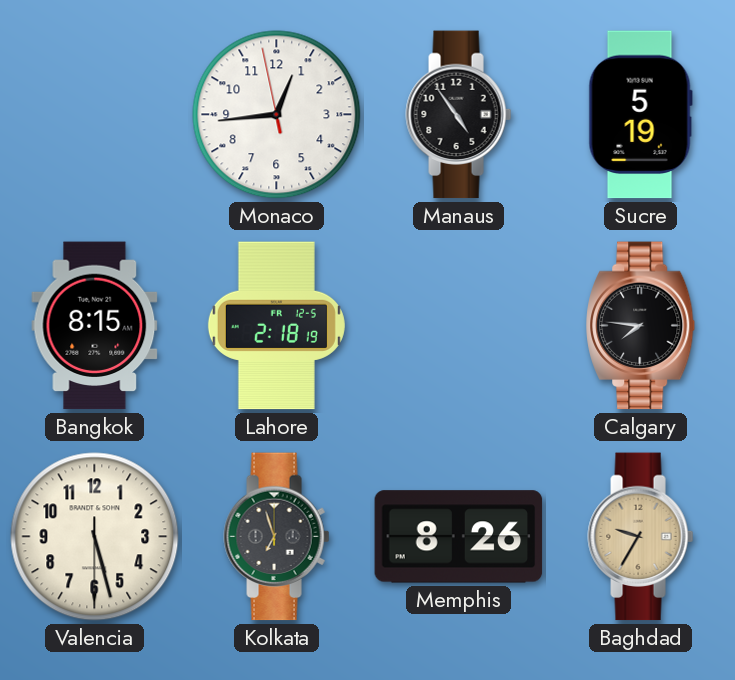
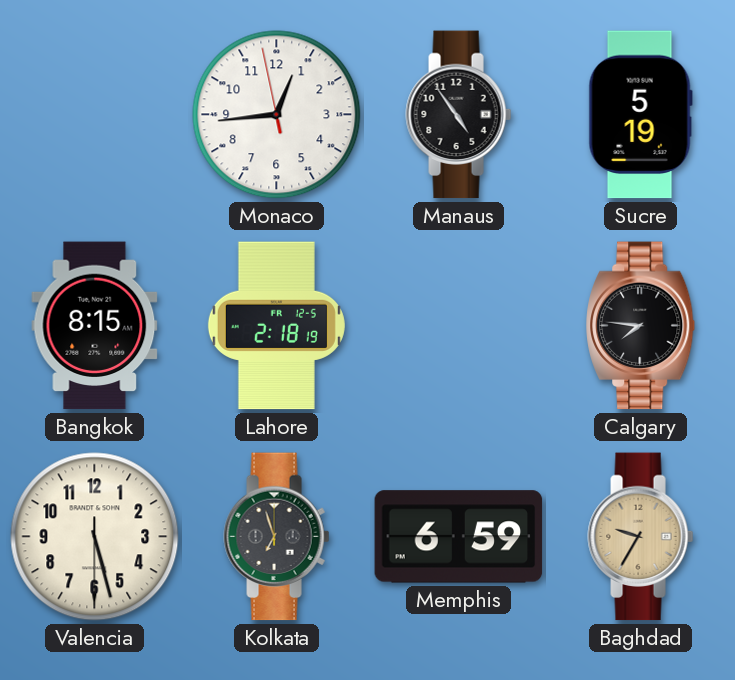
Memphis: 8:26 -> 6:59 (459, 537)
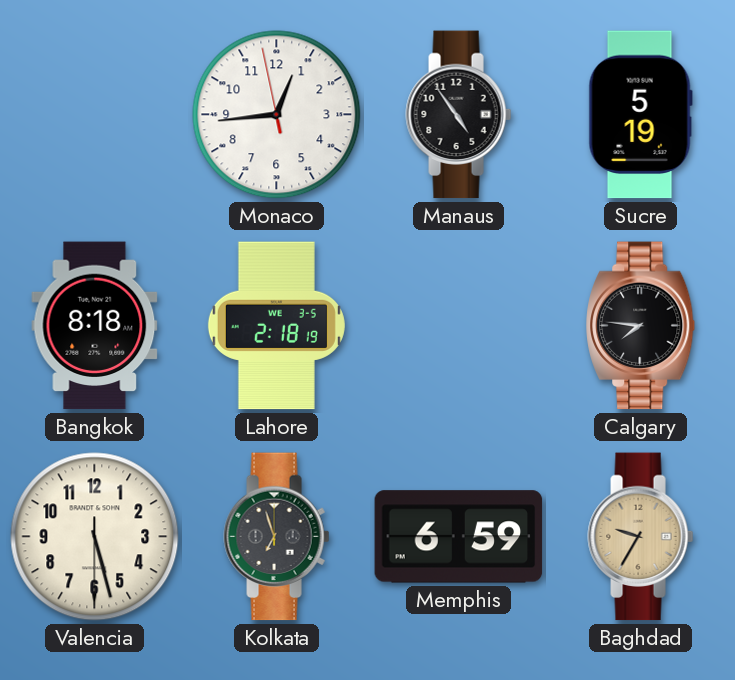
Bangkok: 8:15 -> 8:18 (95, 326)
Lahore date: FR 12-5 -> WE 3-5 (276, 326)
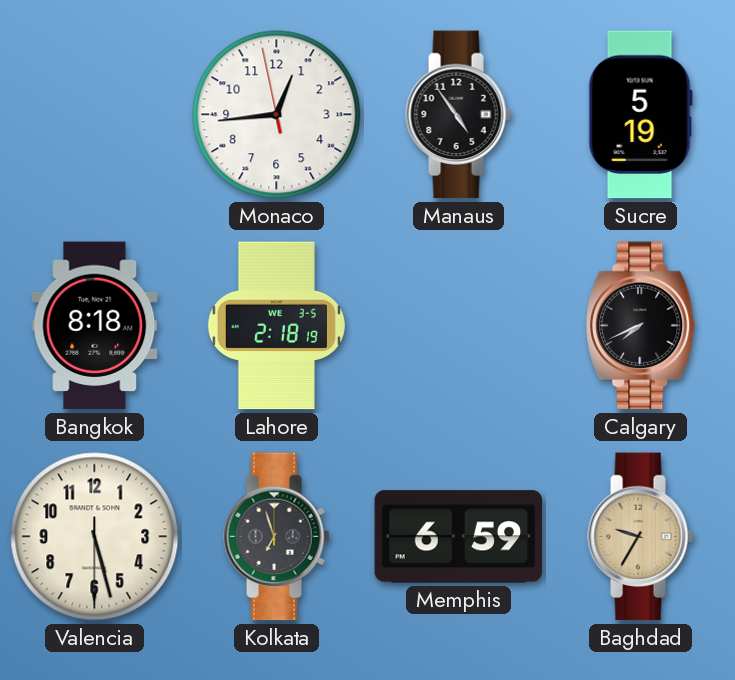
Calgary: 7:46 -> 7:41 (641, 326)
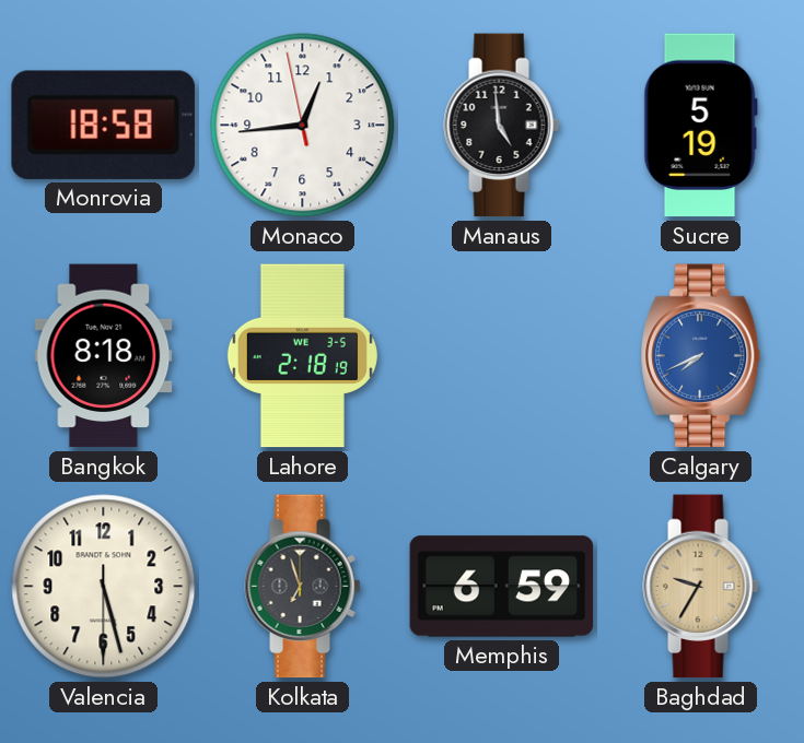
Monrovia: none -> 18:58 (103, 125)
Manaus: 4:54 -> 4:59 (502, 126)
Calgary dial: black -> blue (701, 356)
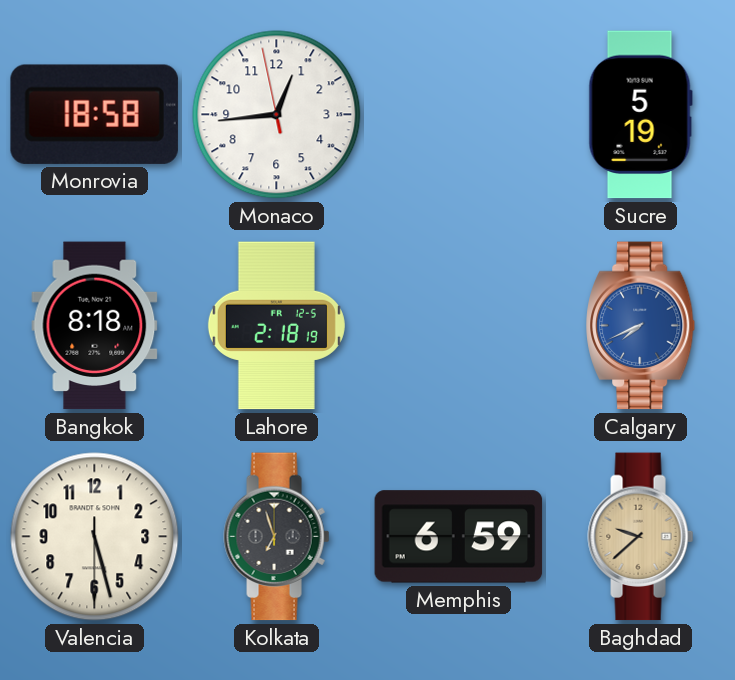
Manaus: 4:59 -> none (502, 126)
Lahore date: WE 3-5 -> FR 12-5 (276, 326)
Baghdad: 9:35 -> 9:38 (641, 537)
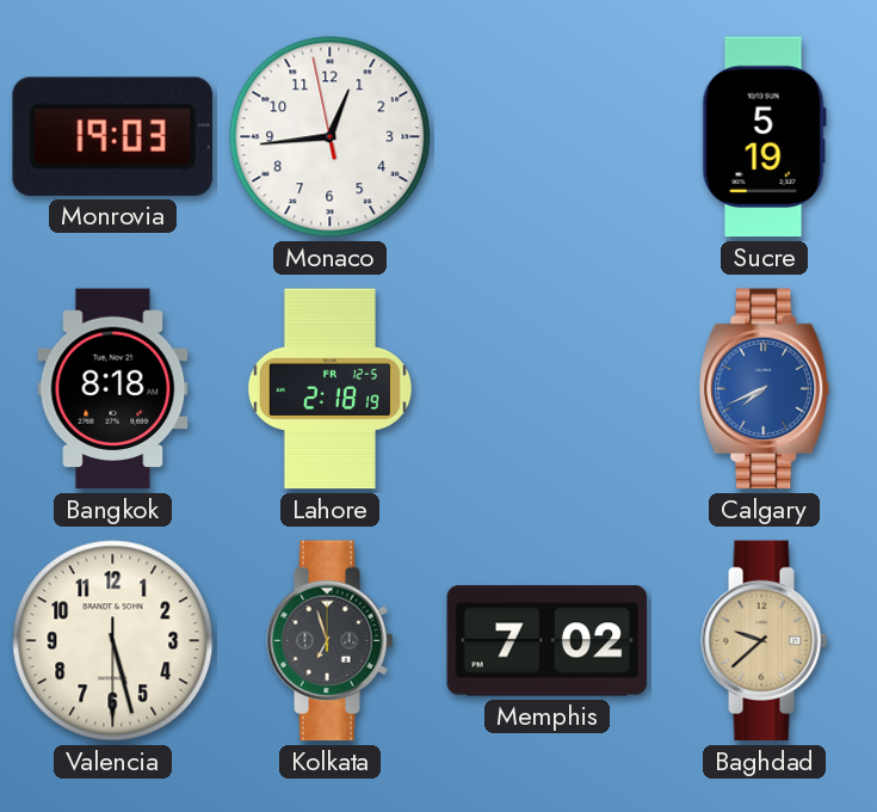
Monrovia: 18:58 -> 19:03 (112, 136)
Memphis: 6:59 -> 7:02 (548, 641)
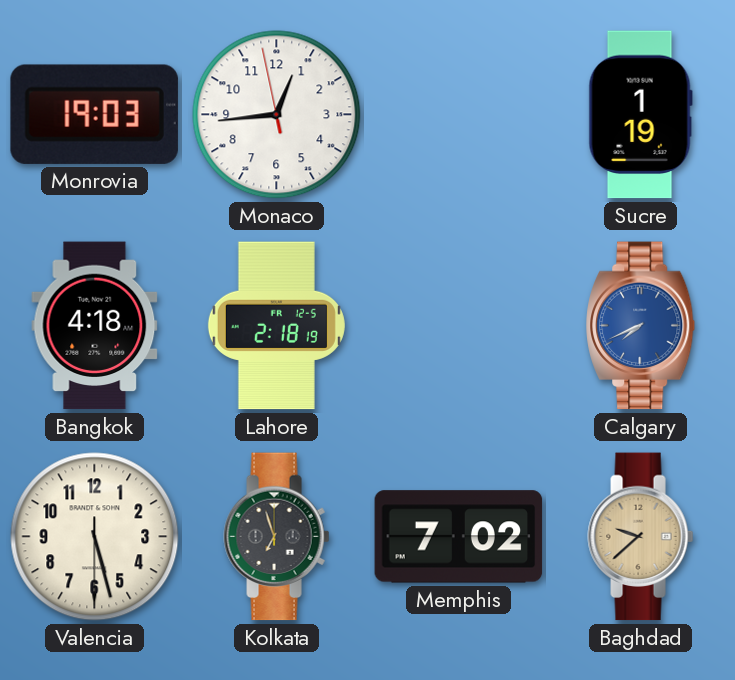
Sucre: 5:19 -> 1:19 (640, 115)
Bangkok: 8:18 -> 4:18 (95, 326)
